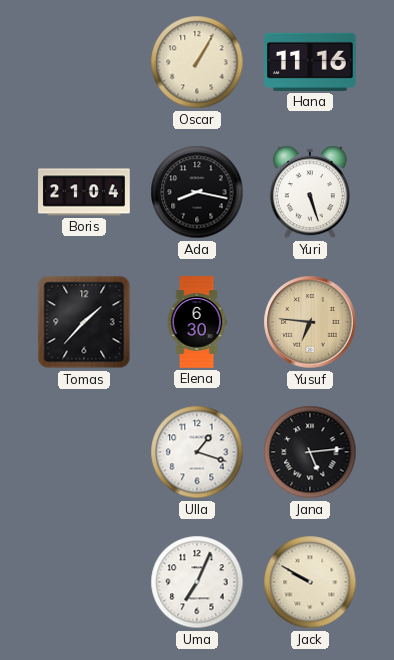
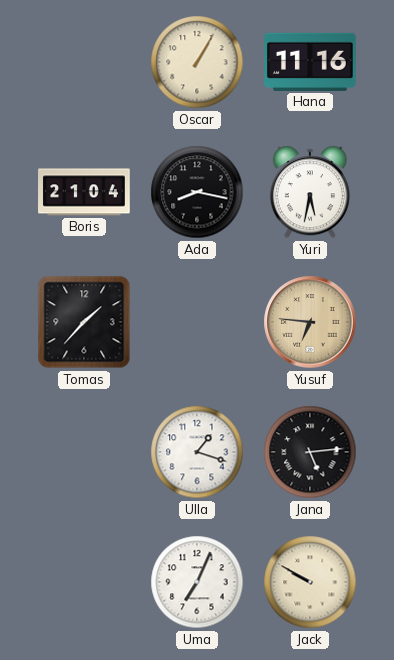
Yuri: 5:27 -> 5:32 (310, 192)
Elena: 6:30 -> none (197, 322)
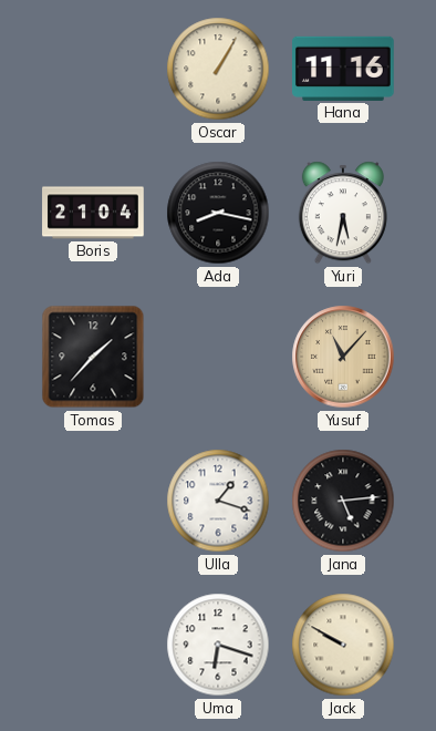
Yusuf: 6:46 -> 11:07 (343, 357)
Uma: 7:04 -> 6:18 (218, 645)
